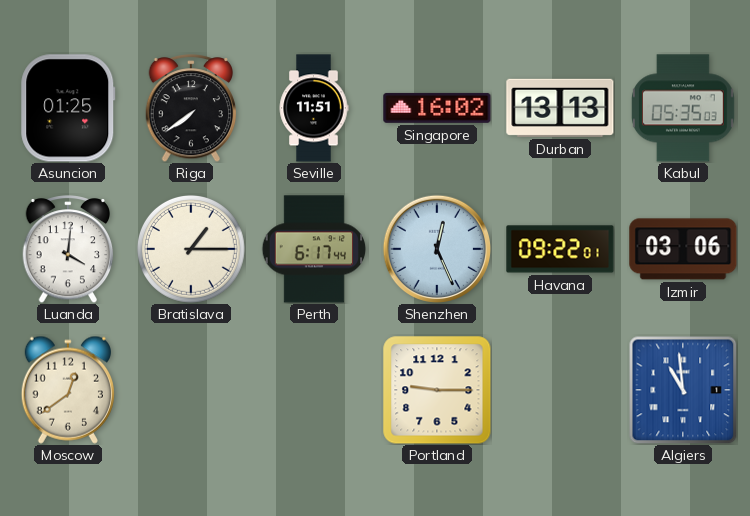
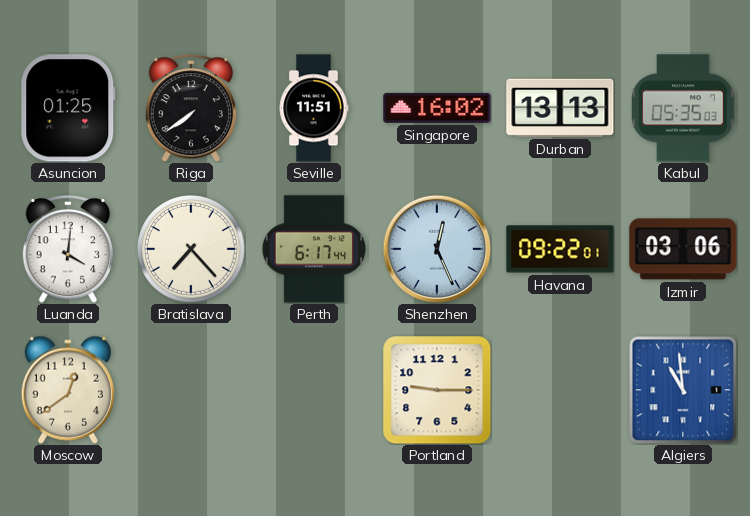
Bratislava: 1:15 -> 7:23 (191, 249)
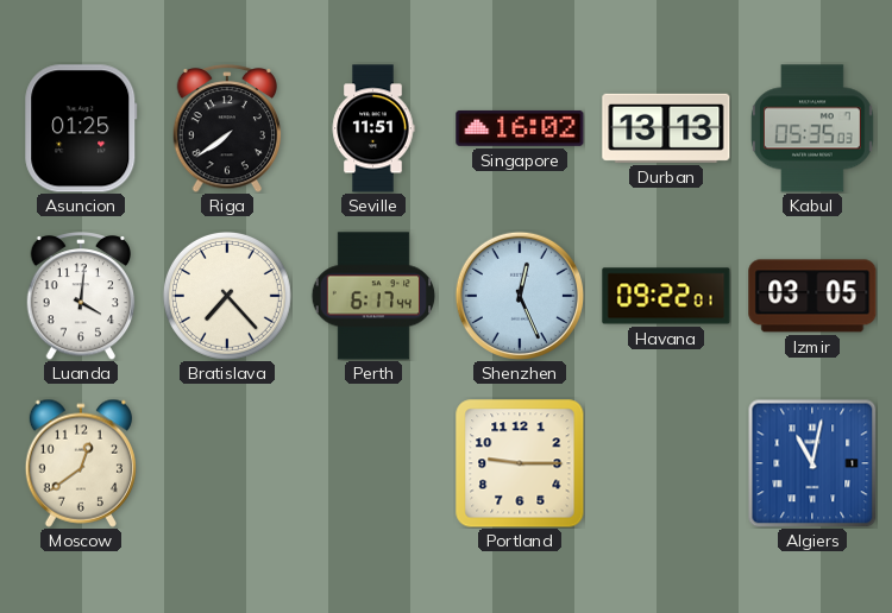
Izmir: 03:06 -> 03:05 (812, 296)
Algiers: 10:59 -> 11:02 (812, 463)
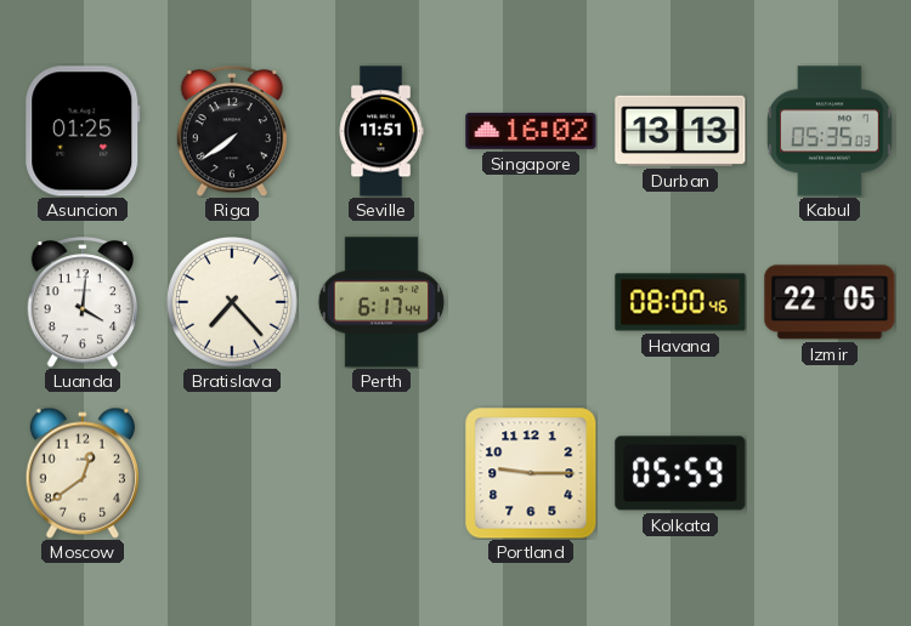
Shenzhen: 12:26 -> none (519, 295)
Havana: 09:22 -> 08:00 (680, 302)
Izmir: 03:05 -> 22:05 (830, 302)
Kolkata: none -> 05:59 (680, 473)
Algiers: 11:02 -> none (812, 463)
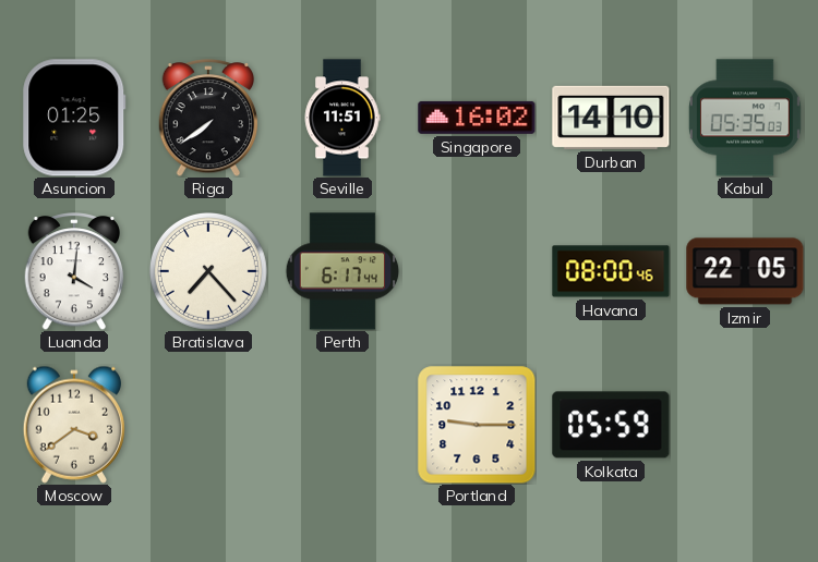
Durban: 13:13 -> 14:10 (611, 118)
Moscow: 12:39 -> 3:39 (74, 425)
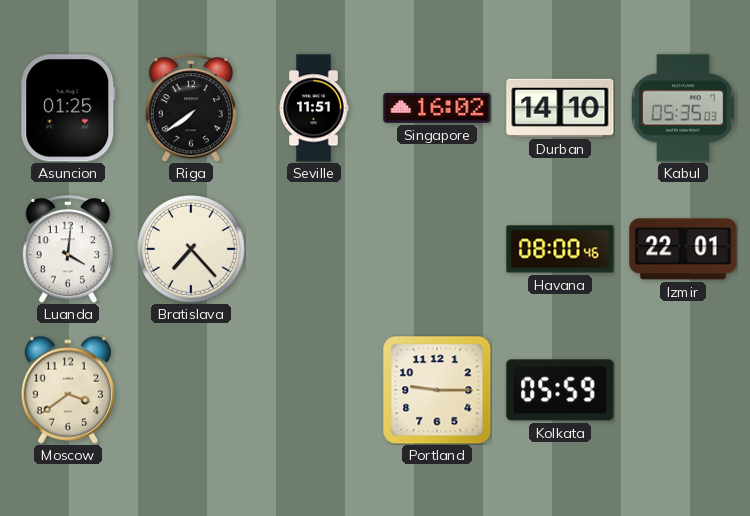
Perth: 6:17 -> none (342, 271)
Izmir: 22:05 -> 22:01 (683, 249)
